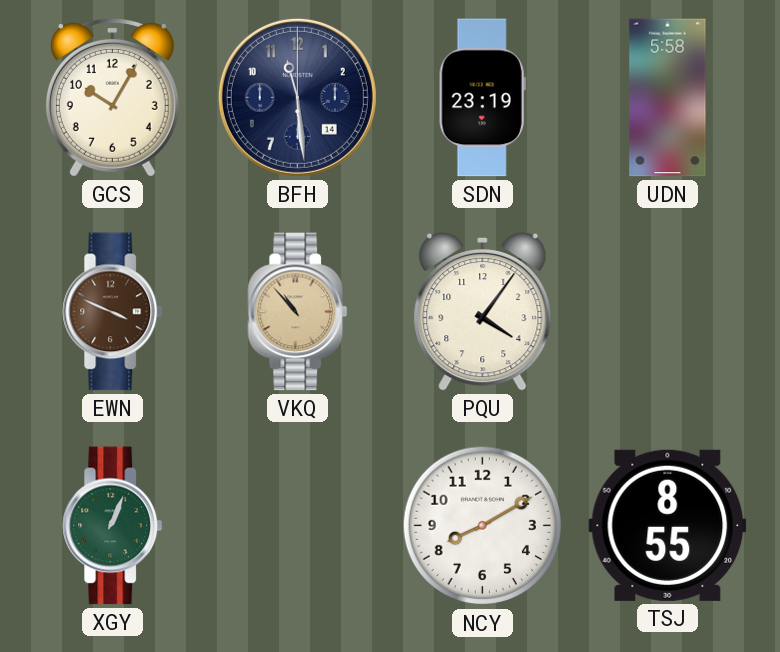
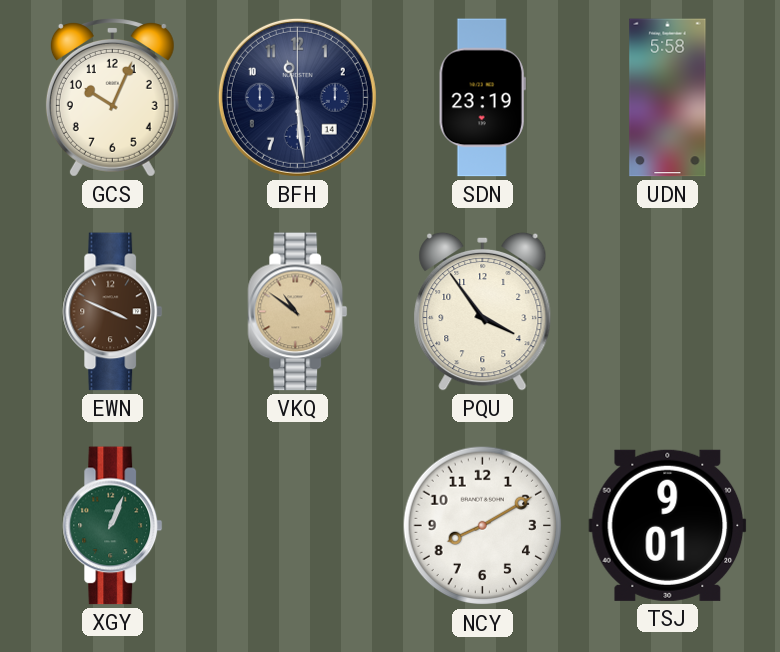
GCS: 10:05 -> 10:04 (112, 98)
VKQ: 10:53 -> 10:51 (298, 312)
PQU: 4:06 -> 3:54 (483, 311)
TSJ: 8:55 -> 9:01 (668, 525)
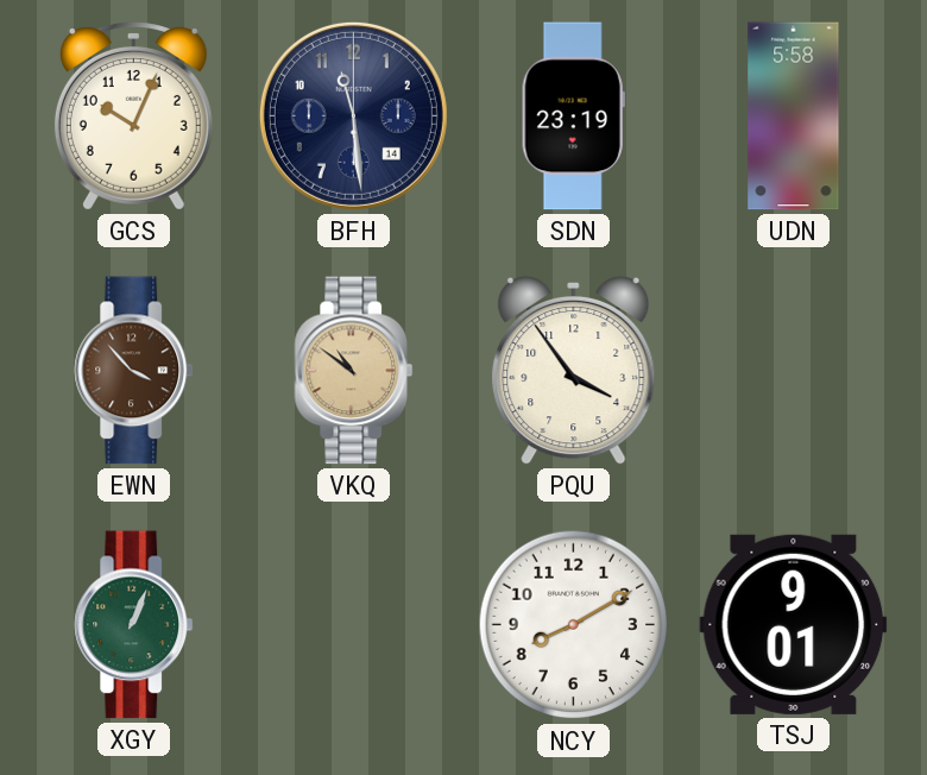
EWN: 3:49 -> 3:53 (134, 371)
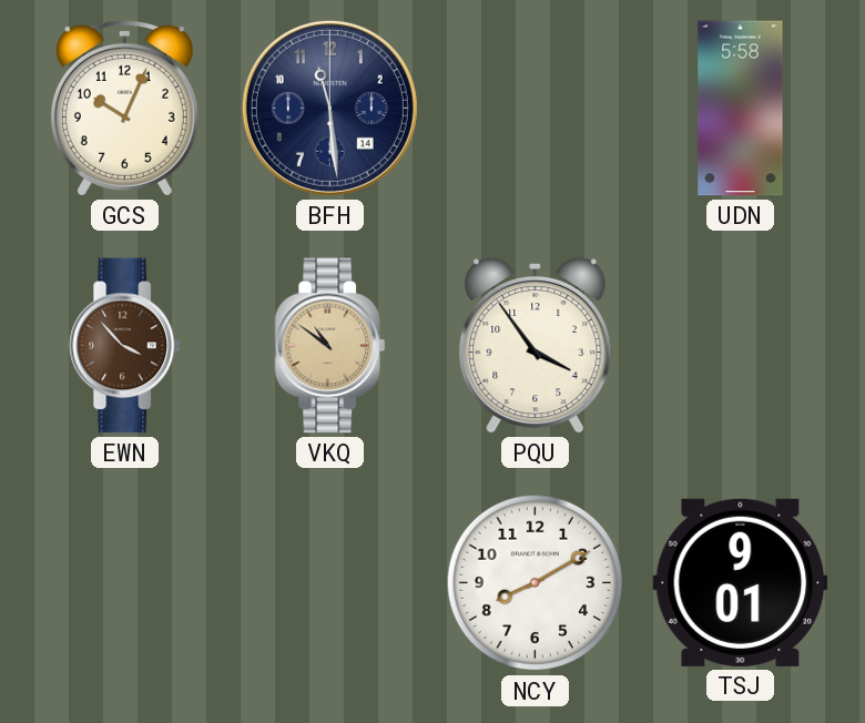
SDN: 23:19 -> none (573, 116)
XGY: 1:04 -> none (134, 625)
